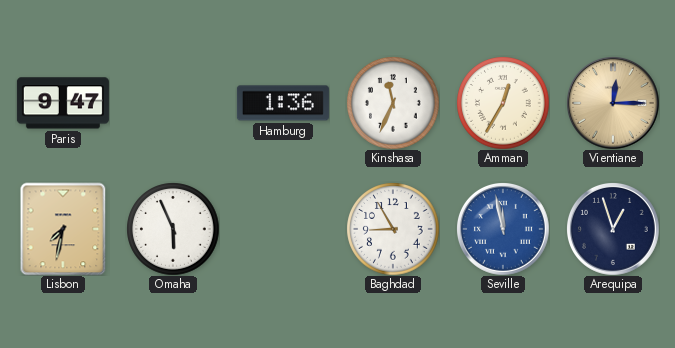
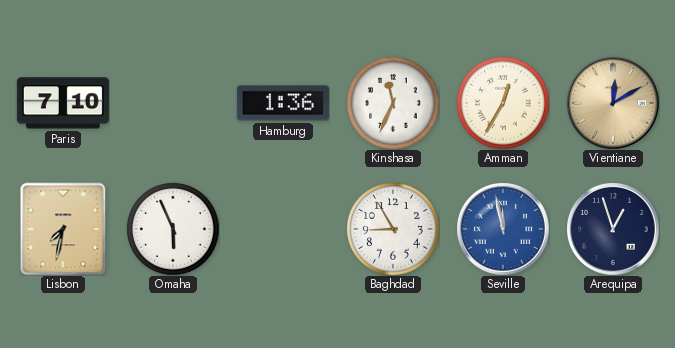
Paris: 9:47 -> 7:10 (63, 103)
Vientiane: 12:15 -> 12:10 (613, 103)
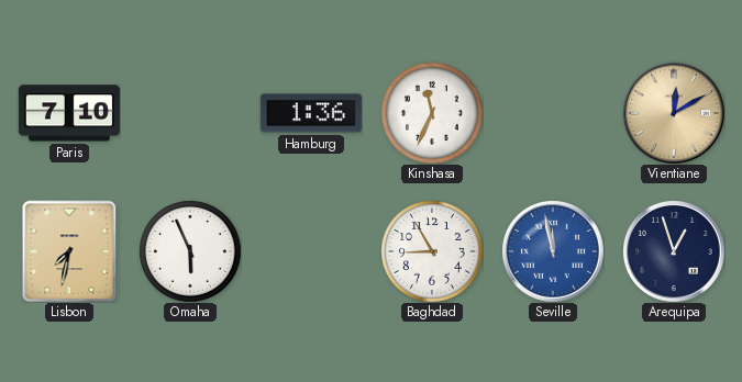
Amman: 12:35 -> none (503, 103)
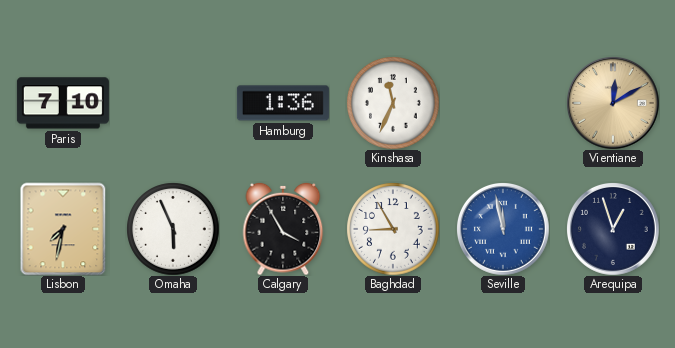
Calgary: none -> 3:55 (283, 229)
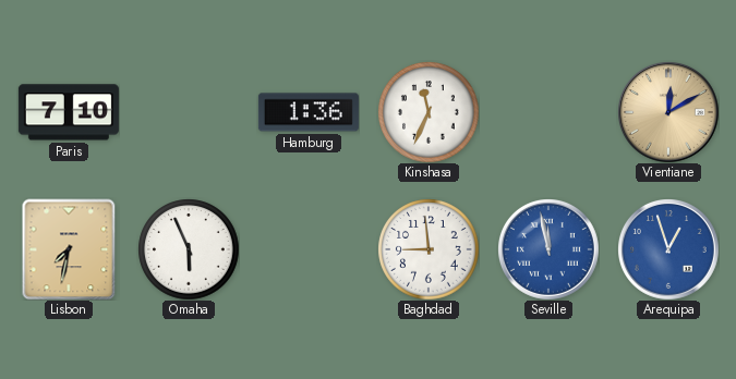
Calgary: 3:55 -> none (283, 229)
Baghdad: 8:55 -> 8:59 (429, 249)
Arequipa dial: navy -> blue (668, 249)
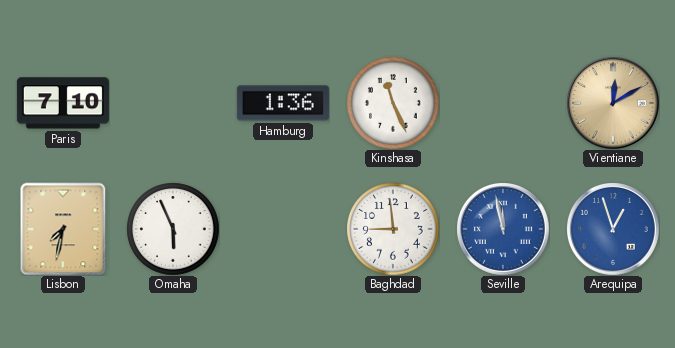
Kinshasa: 11:34 -> 11:26 (393, 103)
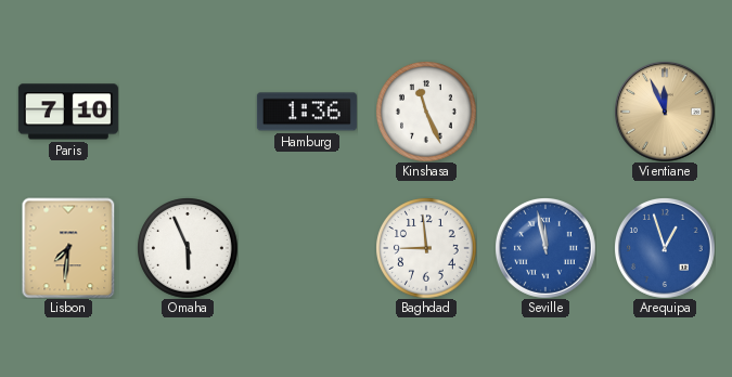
Vientiane: 12:10 -> 11:56 (665, 112)
Lisbon: 7:32 -> 7:31 (68, 248)
